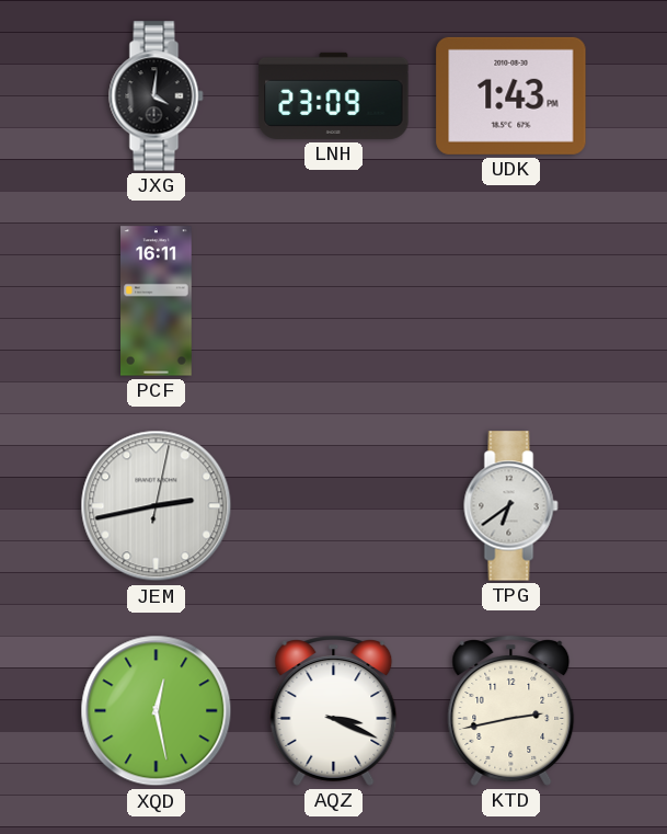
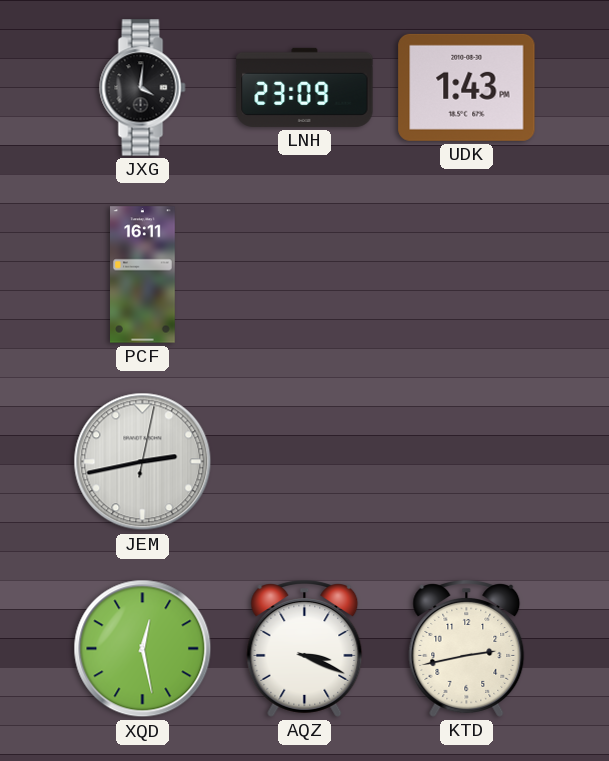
TPG: 6:39 -> none (511, 506)
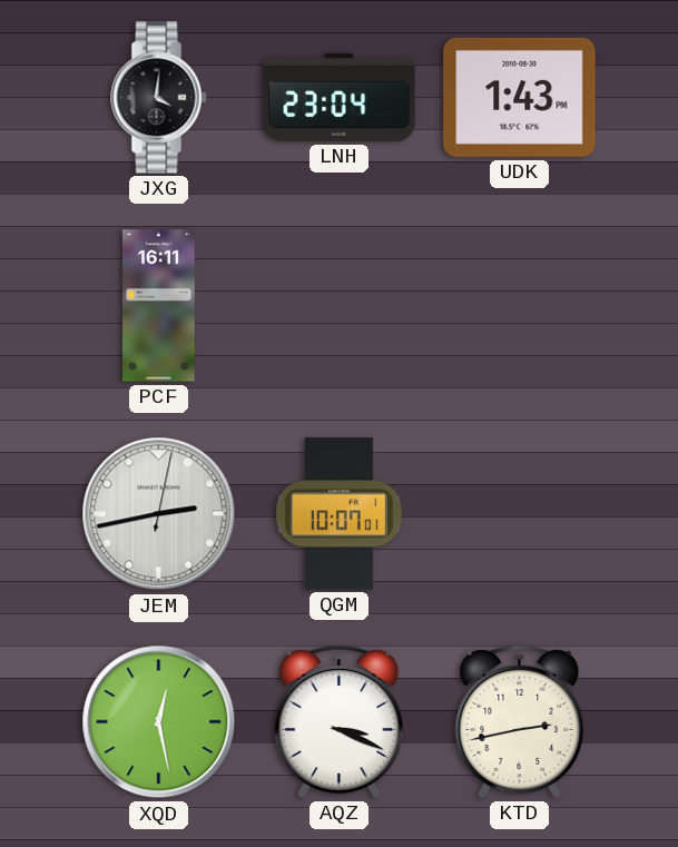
LNH: 23:09 -> 23:04 (340, 97)
QGM: none -> 10:07 (338, 514)
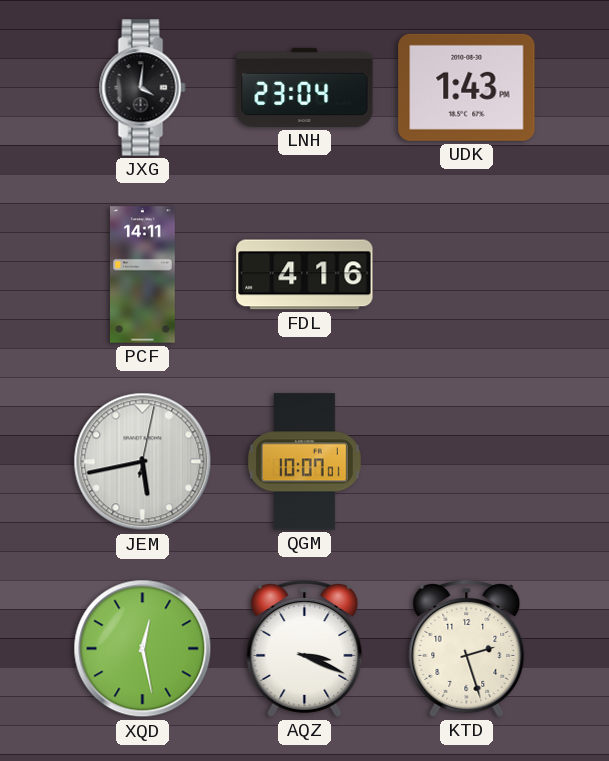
PCF: 16:11 -> 14:11 (143, 275)
FDL: none -> 4:16 (305, 275)
JEM: 2:43 -> 5:43 (143, 462)
KTD: 2:43 -> 2:27 (467, 649)
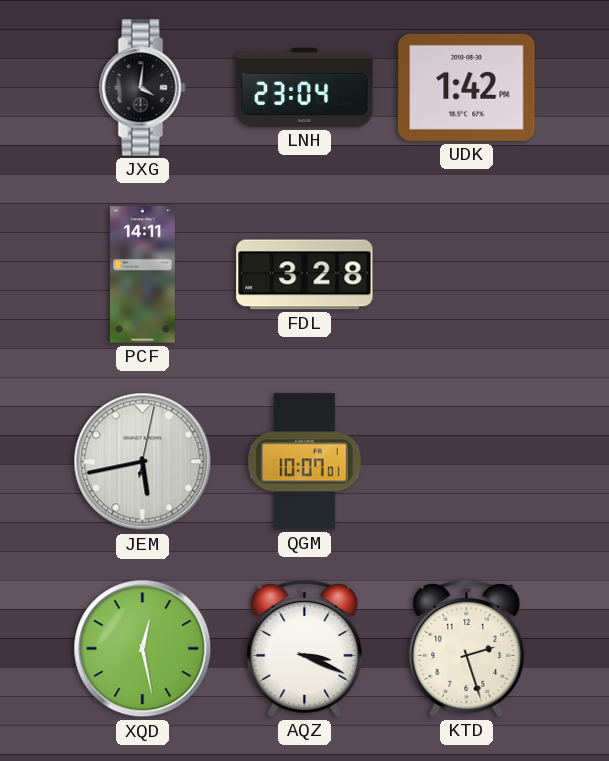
UDK: 1:43 -> 1:42 (467, 87)
FDL: 4:16 -> 3:28 (305, 275)
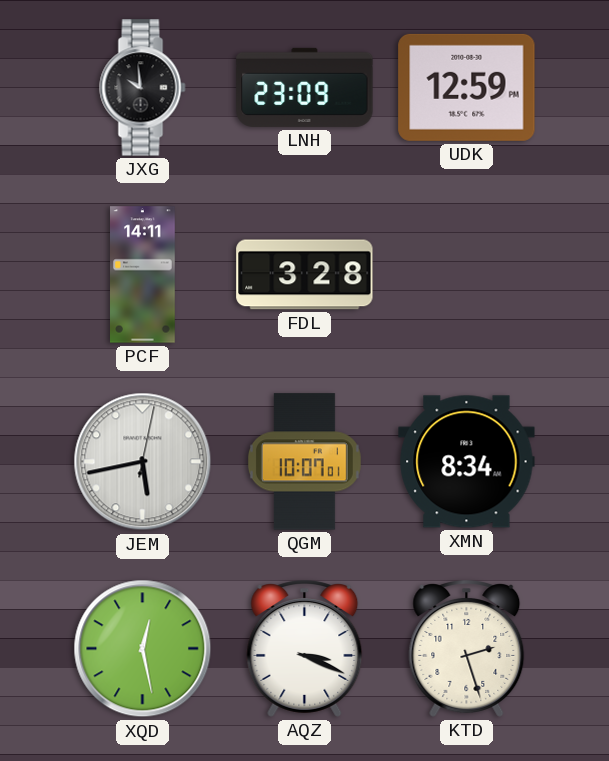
JXG: 4:01 -> 9:59 (143, 88)
LNH: 23:04 -> 23:09 (305, 87)
UDK: 1:42 -> 12:59 (467, 87)
XMN: none -> 8:34 (467, 462)
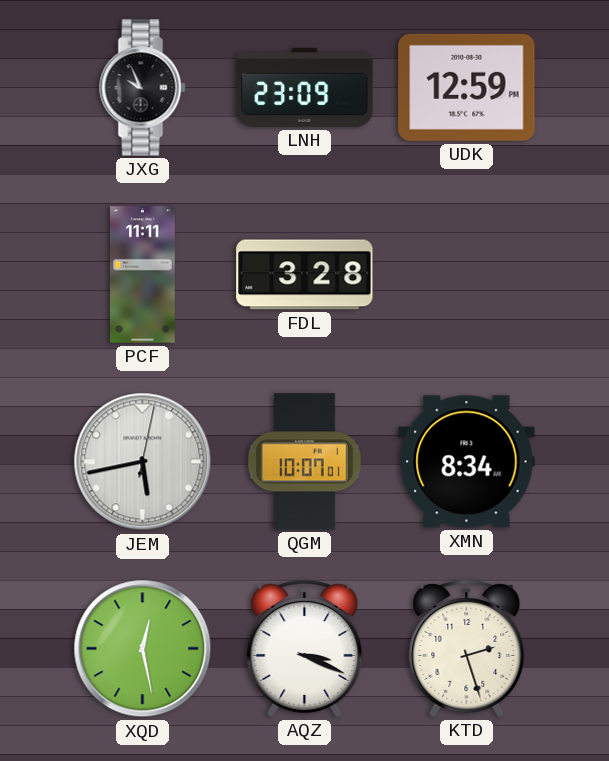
JXG: 9:59 -> 9:56 (143, 88)
PCF: 14:11 -> 11:11 (143, 275)
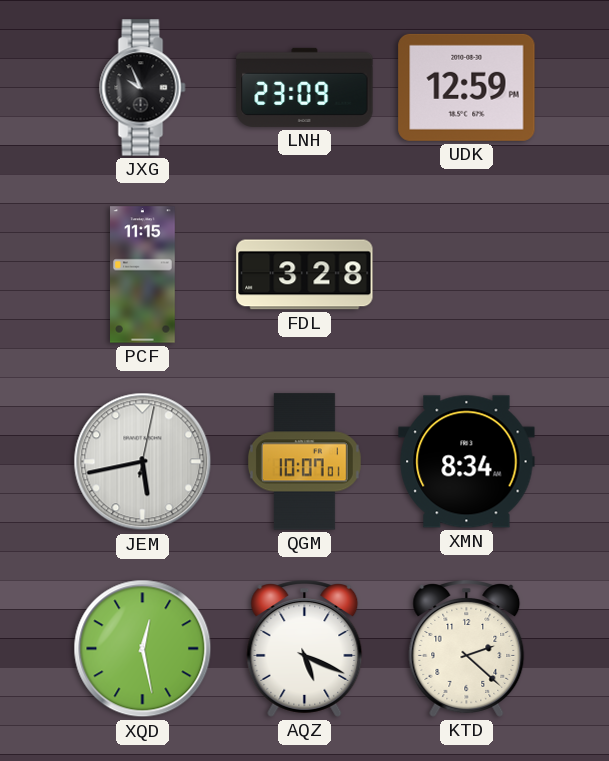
PCF: 11:11 -> 11:15 (143, 275)
AQZ: 3:19 -> 5:19 (305, 649)
KTD: 2:27 -> 2:22 (467, 649)
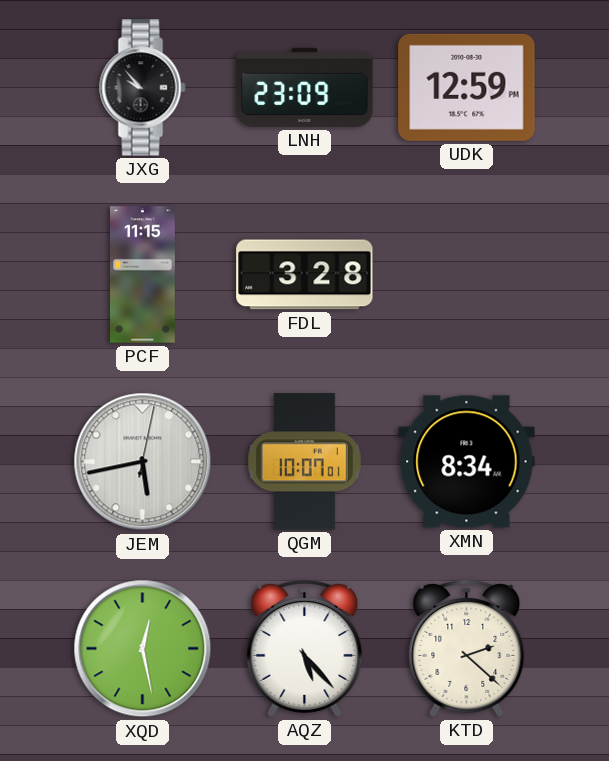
JXG: 9:56 -> 9:53 (143, 88)
AQZ: 5:19 -> 5:23 (305, 649)
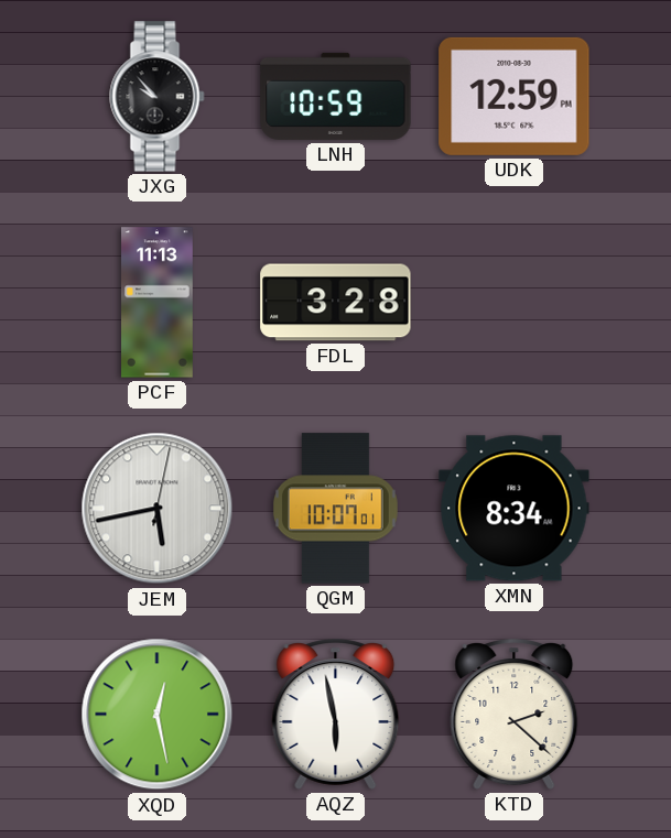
LNH: 23:09 -> 10:59 (336, 96)
PCF: 11:15 -> 11:13 (158, 303)
AQZ: 5:23 -> 5:58 (336, 715)
